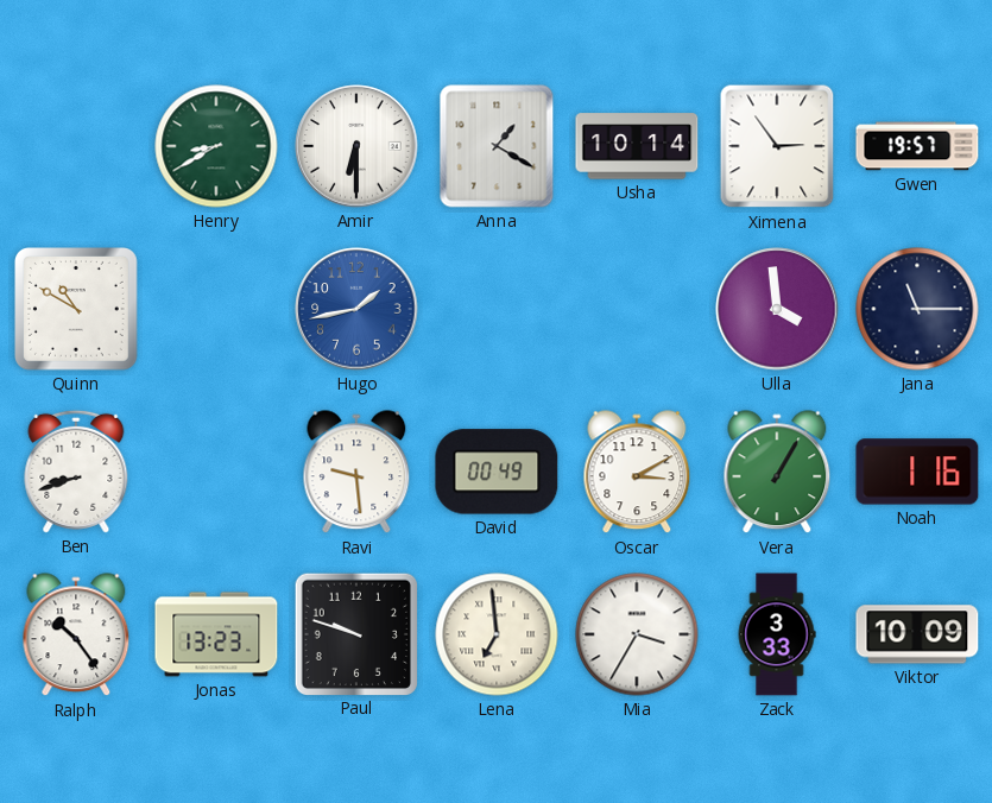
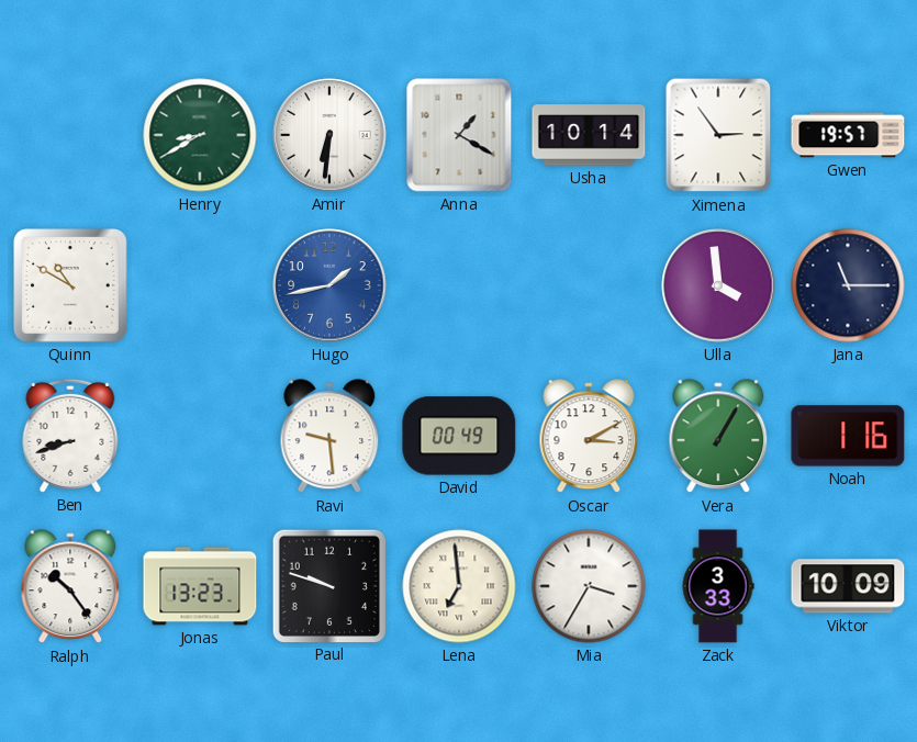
Amir: 6:30 -> 6:31 (329, 135)
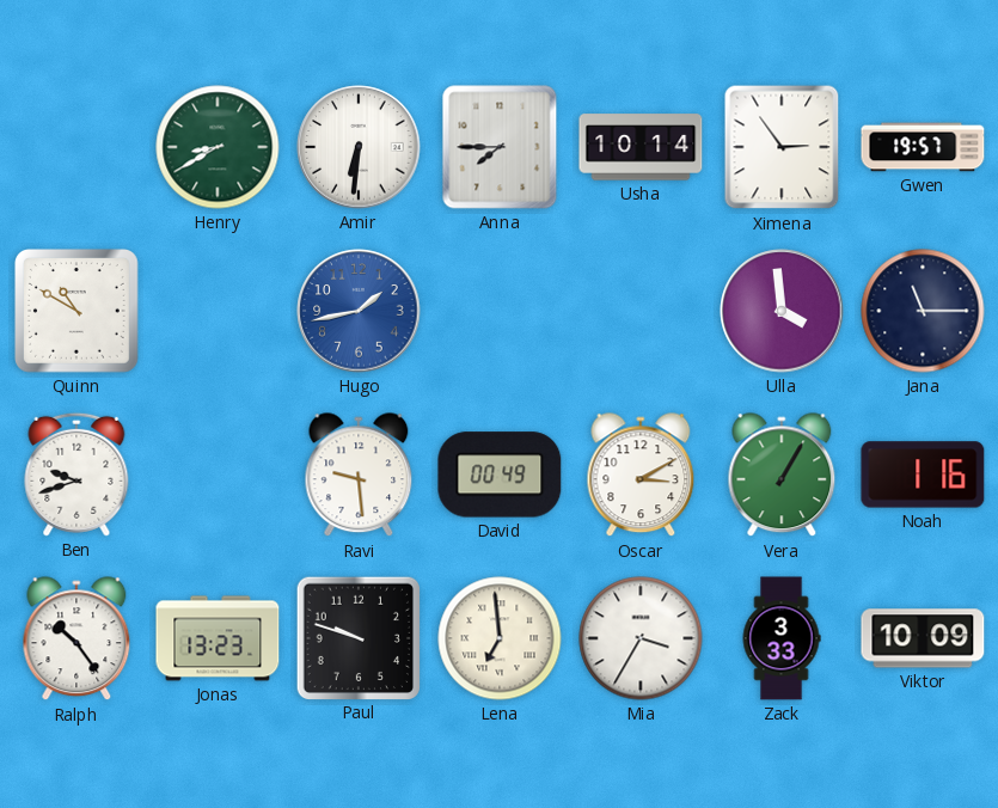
Anna: 1:20 -> 7:45 (500, 147)
Ben: 8:42 -> 9:42 (76, 475)
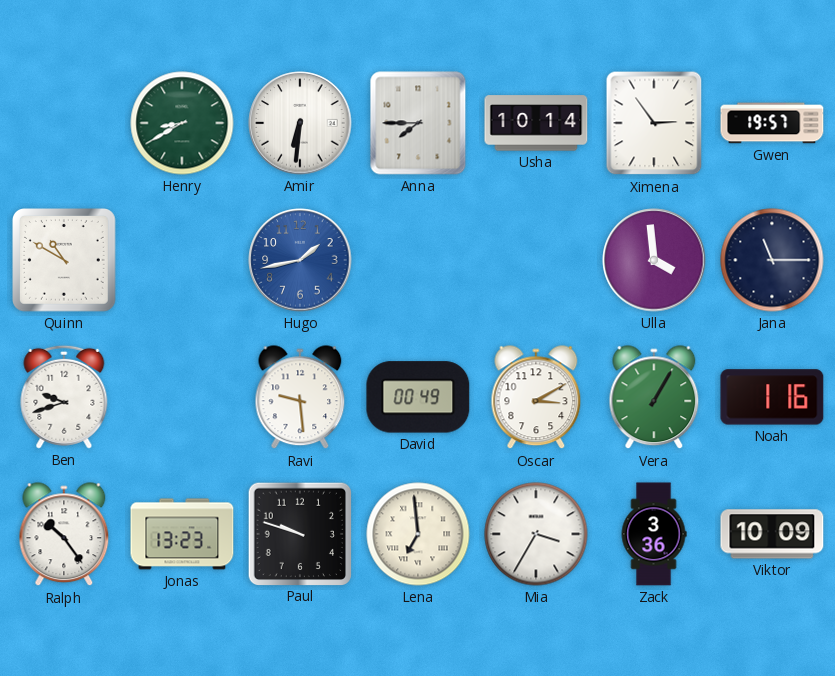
Zack: 3:33 -> 3:36 (654, 534)
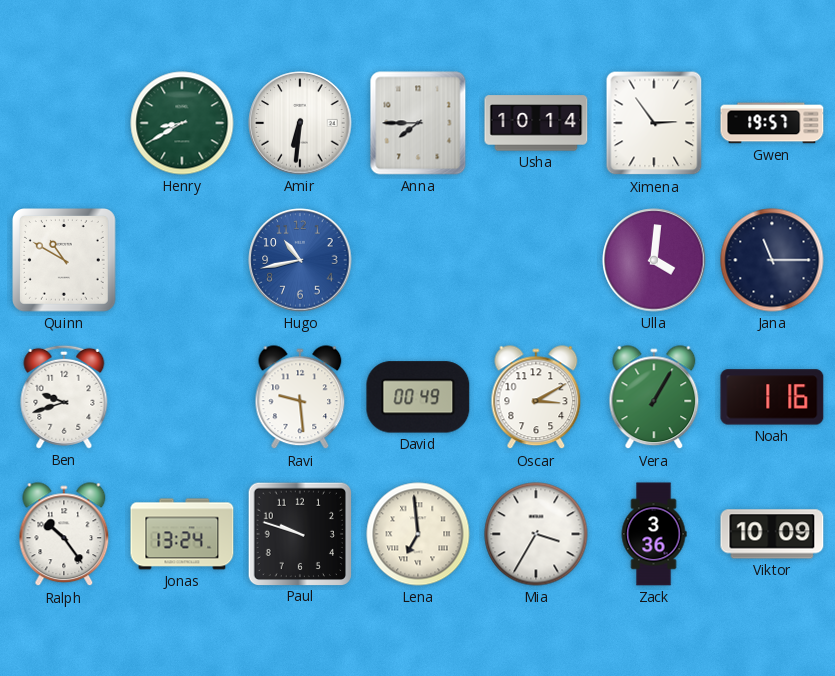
Hugo: 1:43 -> 10:43 (300, 260)
Ulla: 3:59 -> 4:01 (654, 260)
Jonas: 13:23 -> 13:24 (182, 534)
